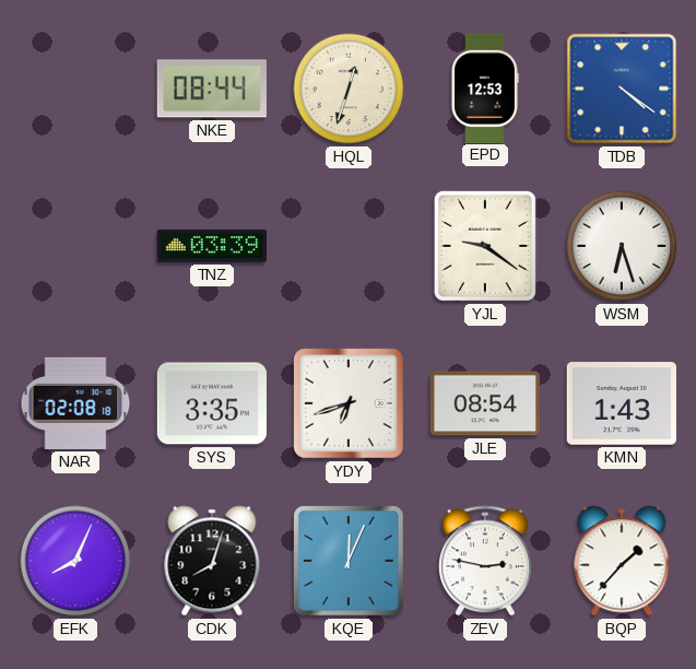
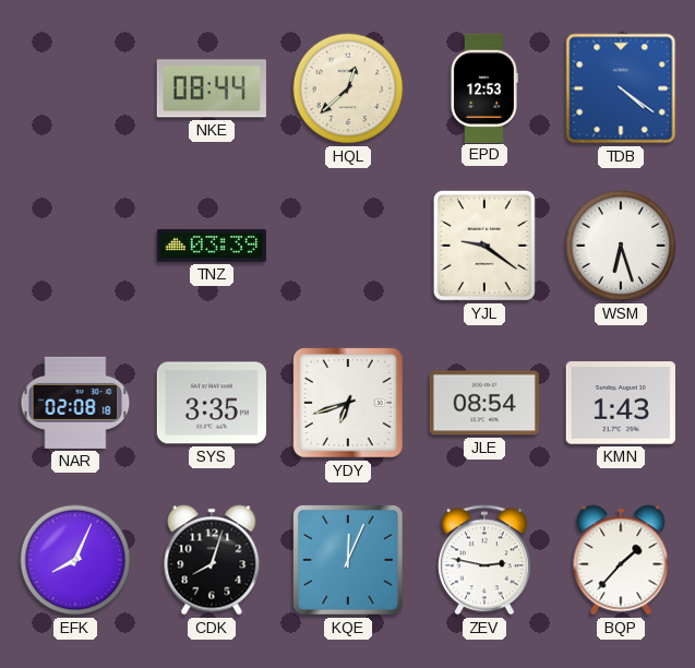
HQL: 12:33 -> 12:38 (348, 88)
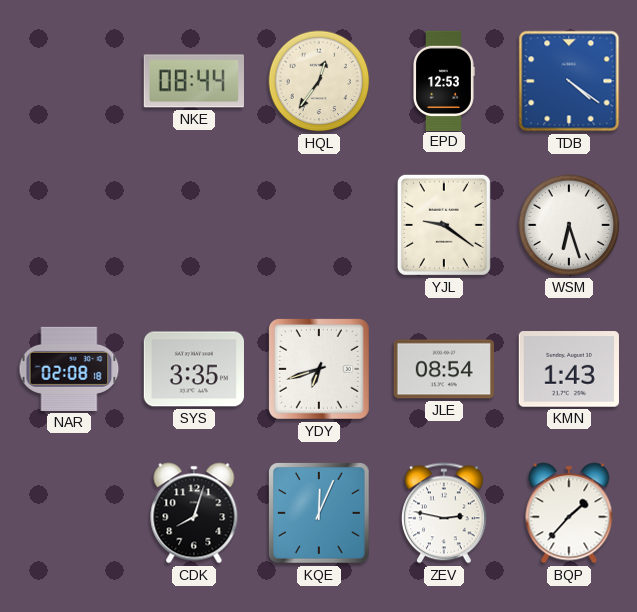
HQL: 12:38 -> 12:36 (319, 81)
TNZ: 03:39 -> none (212, 246)
EFK: 8:04 -> none (75, 560)
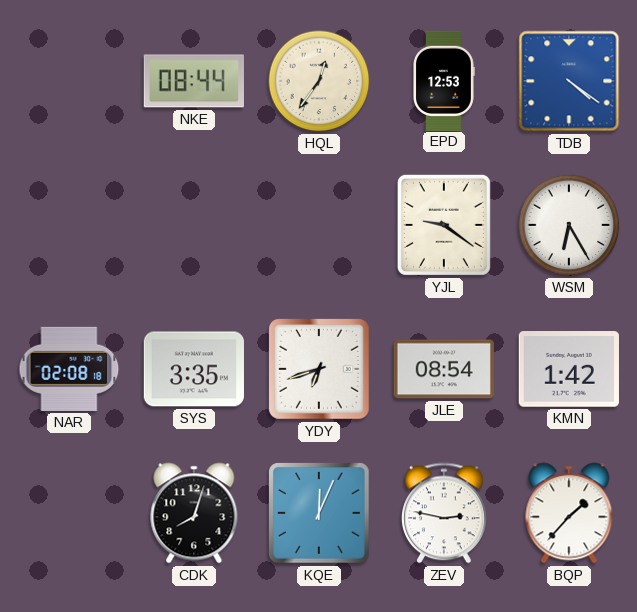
WSM: 6:27 -> 6:25 (569, 225)
KMN: 1:43 -> 1:42 (569, 369)
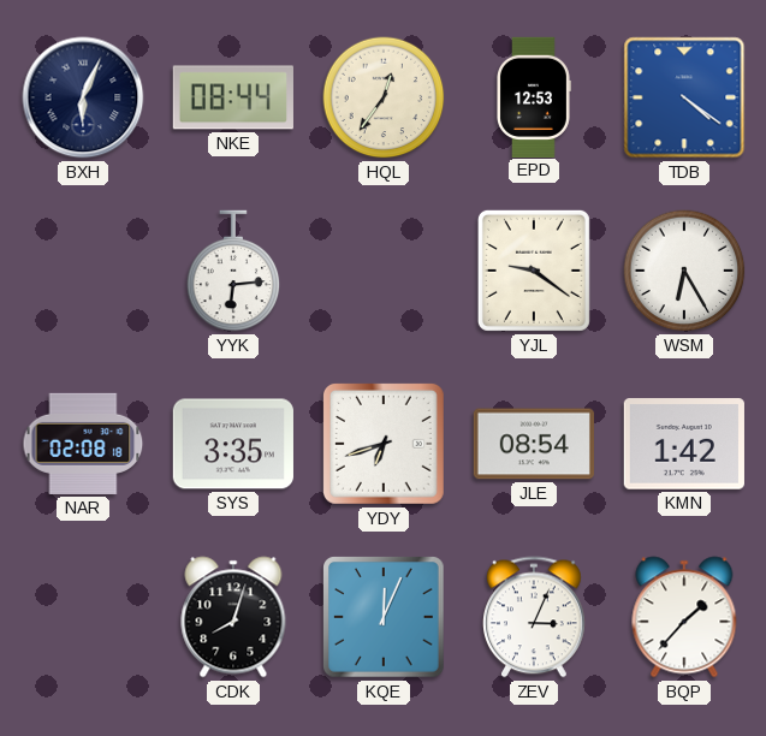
BXH: none -> 6:04 (83, 97)
YYK: none -> 6:14 (233, 271)
ZEV: 2:47 -> 3:04 (535, 617)
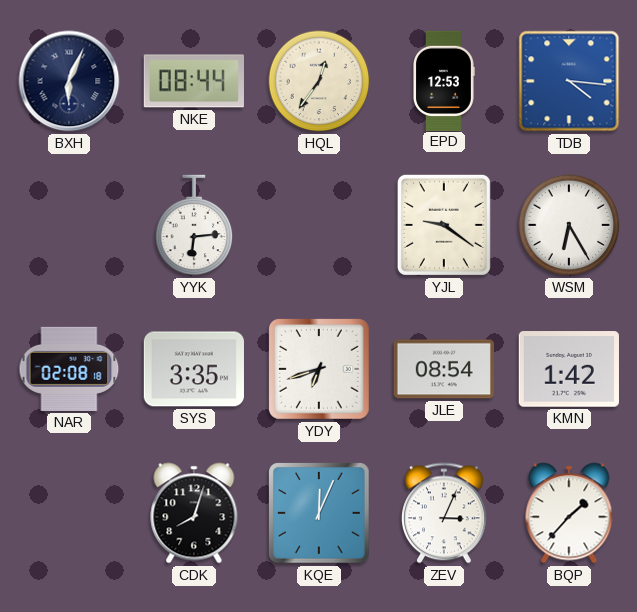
TDB: 4:21 -> 4:16 (569, 81)
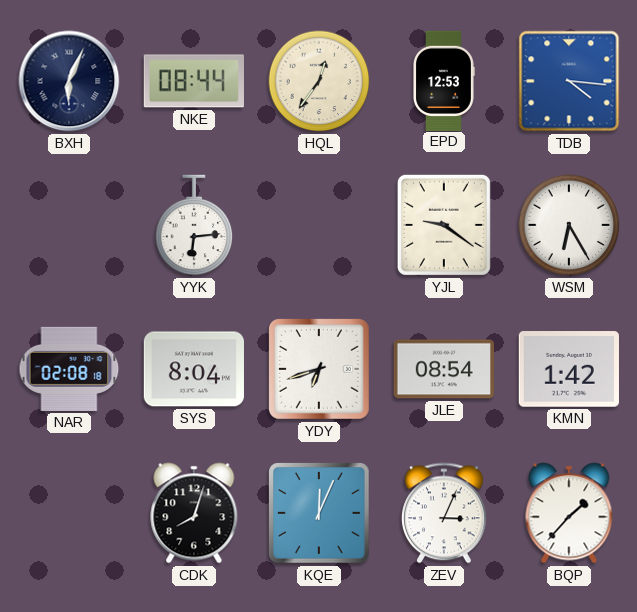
SYS: 3:35 -> 8:04 (194, 369)
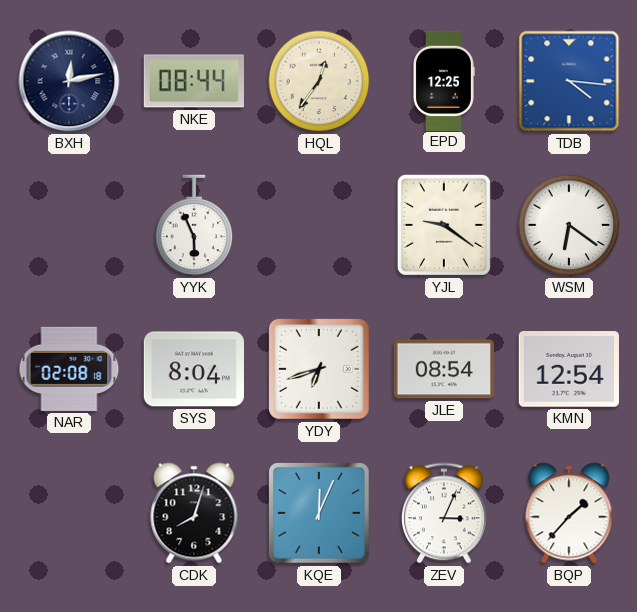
BXH: 6:04 -> 12:13 (69, 81)
EPD: 12:53 -> 12:25 (444, 80)
YYK: 6:14 -> 5:56 (194, 225)
WSM: 6:25 -> 6:21 (569, 225)
KMN: 1:42 -> 12:54 (569, 369)
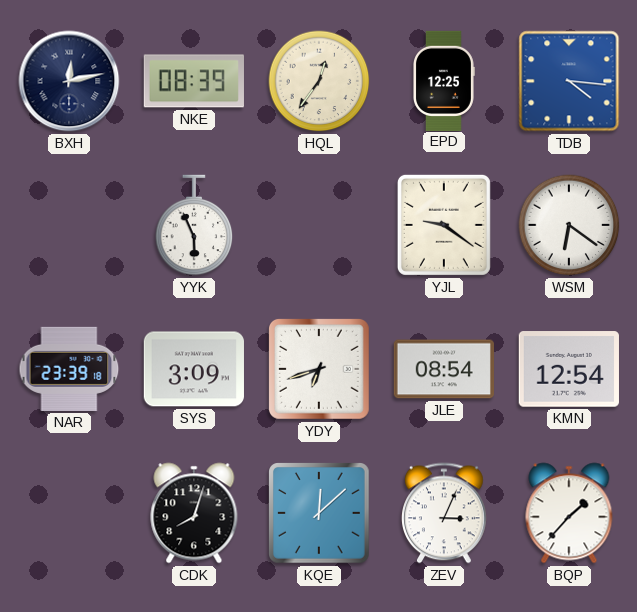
NKE: 08:44 -> 08:39 (194, 81)
NAR: 02:08 -> 23:39 (69, 369)
SYS: 8:04 -> 3:09 (194, 369)
KQE: 12:04 -> 12:08 (319, 513)
